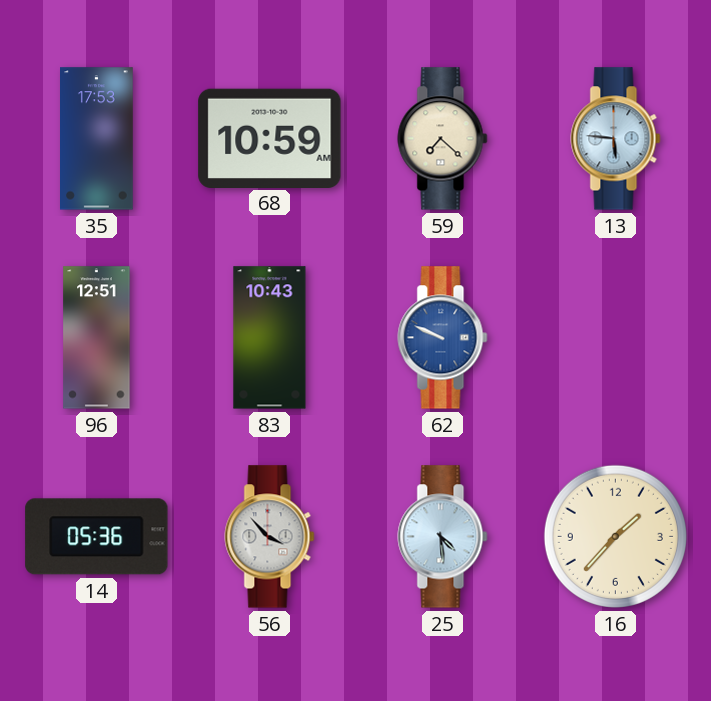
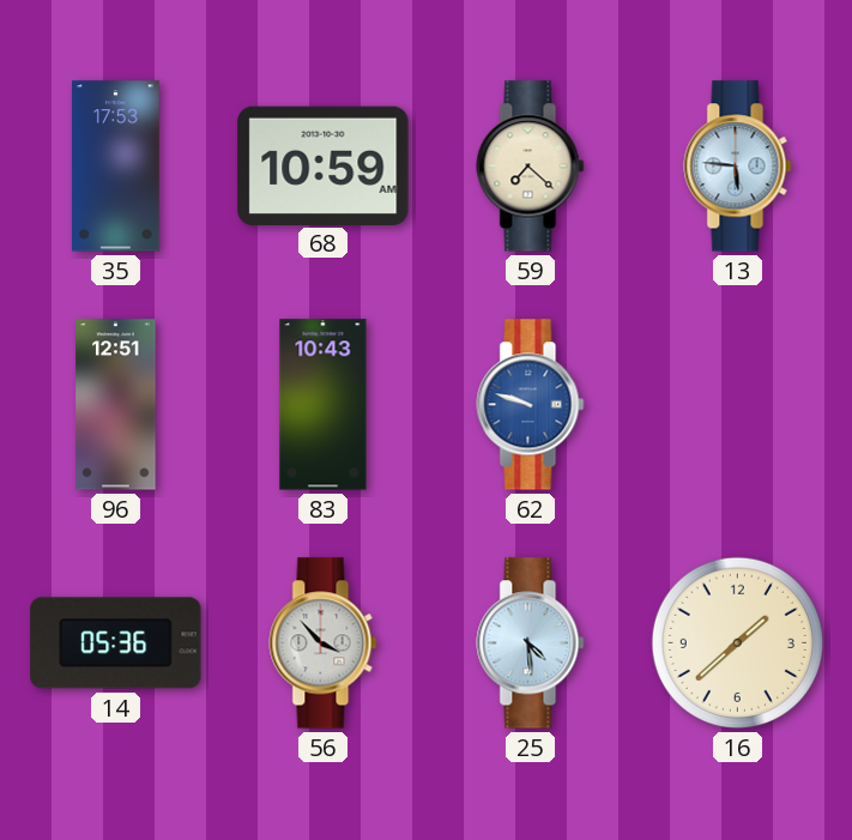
62: 9:49 -> 9:48 (531, 405)
16: 1:37 -> 1:38 (737, 642)
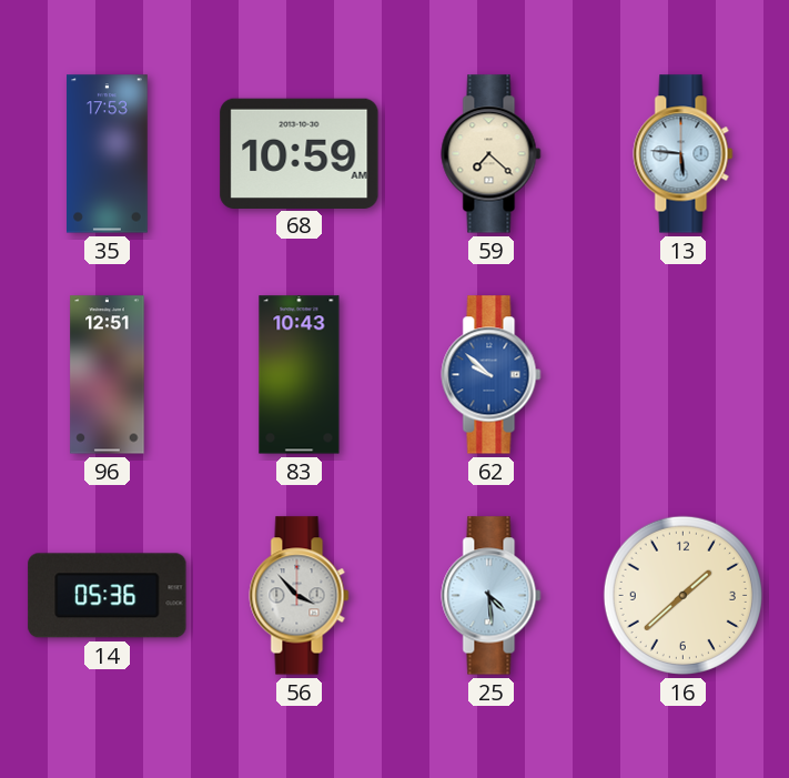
62: 9:48 -> 9:52 (492, 375)
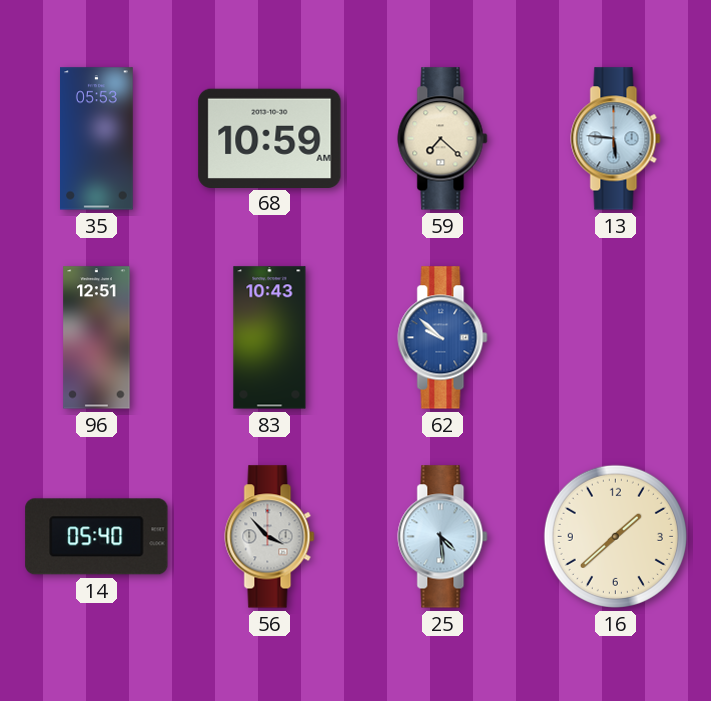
35: 17:53 -> 05:53 (97, 139)
14: 05:36 -> 05:40 (97, 537)
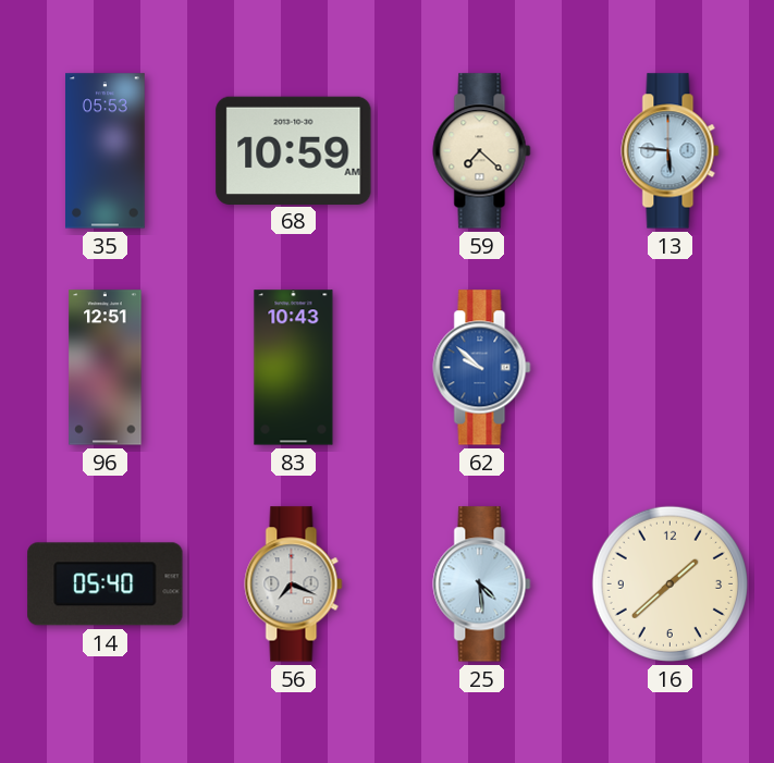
56: 3:53 -> 7:19 (294, 584)
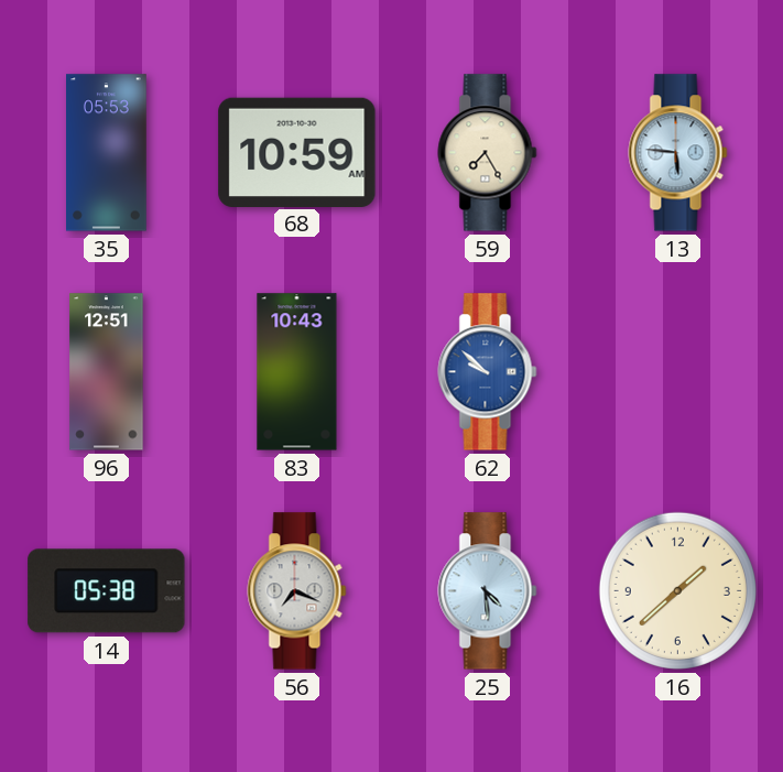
59: 7:22 -> 7:25 (488, 153)
14: 05:40 -> 05:38 (107, 591)
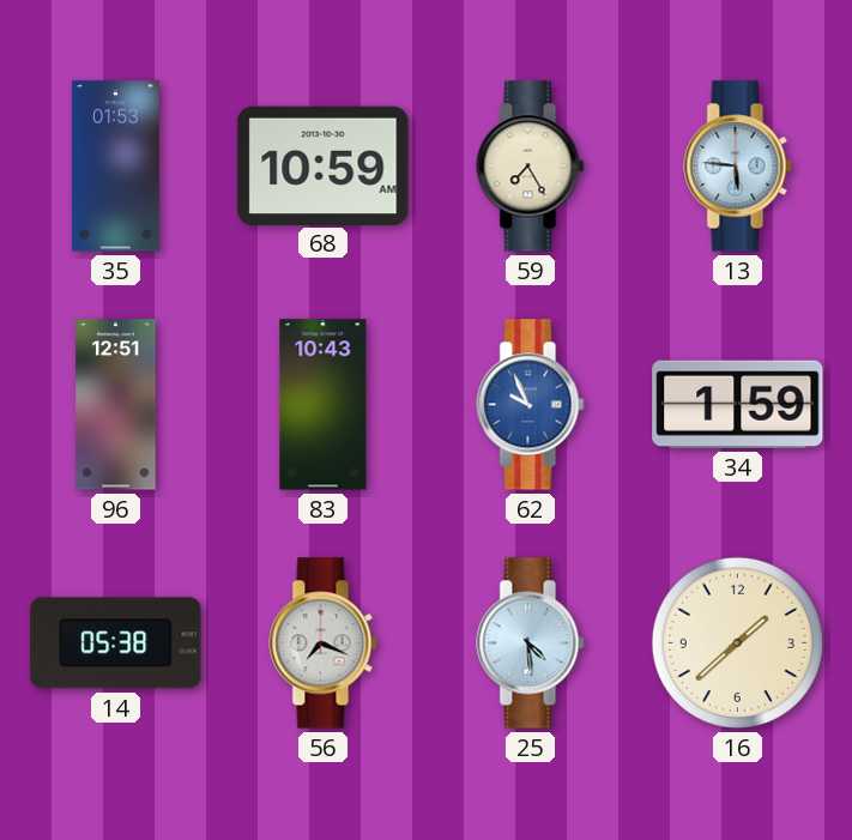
35: 05:53 -> 01:53 (116, 167)
62: 9:52 -> 9:56 (531, 405)
34: none -> 1:59 (738, 404)
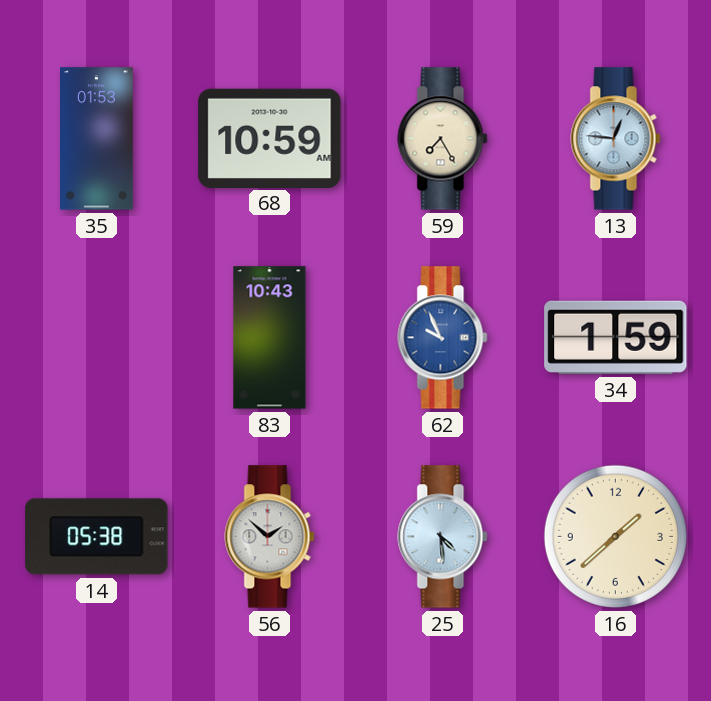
13: 5:46 -> 12:46 (616, 139)
96: 12:51 -> none (116, 405)
56: 7:19 -> 1:52 (270, 537)
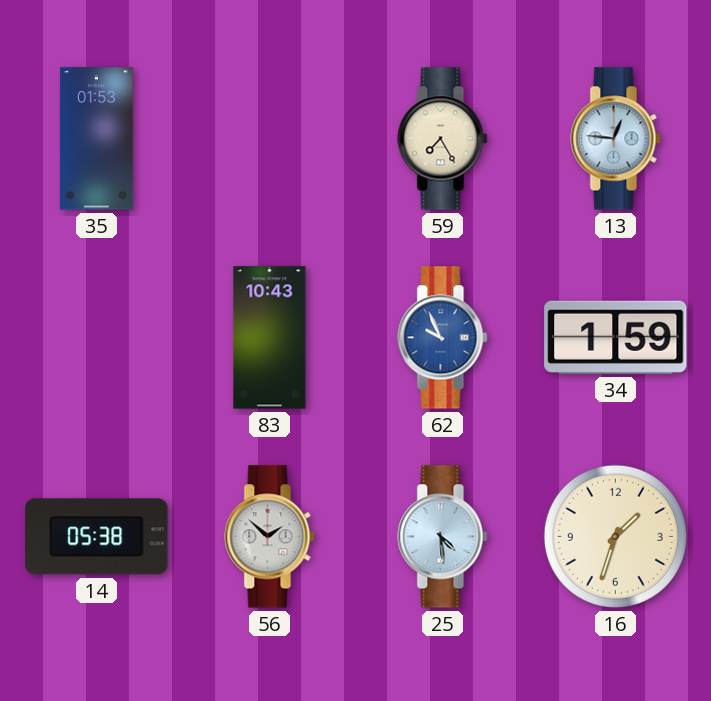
68: 10:59 -> none (270, 138)
16: 1:38 -> 1:33 (615, 536)
